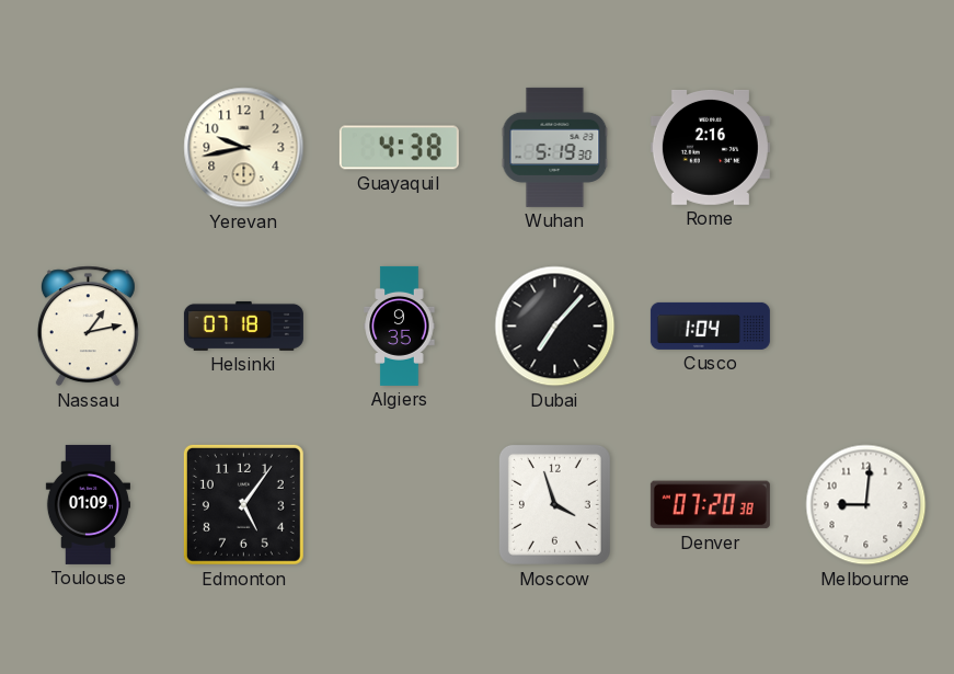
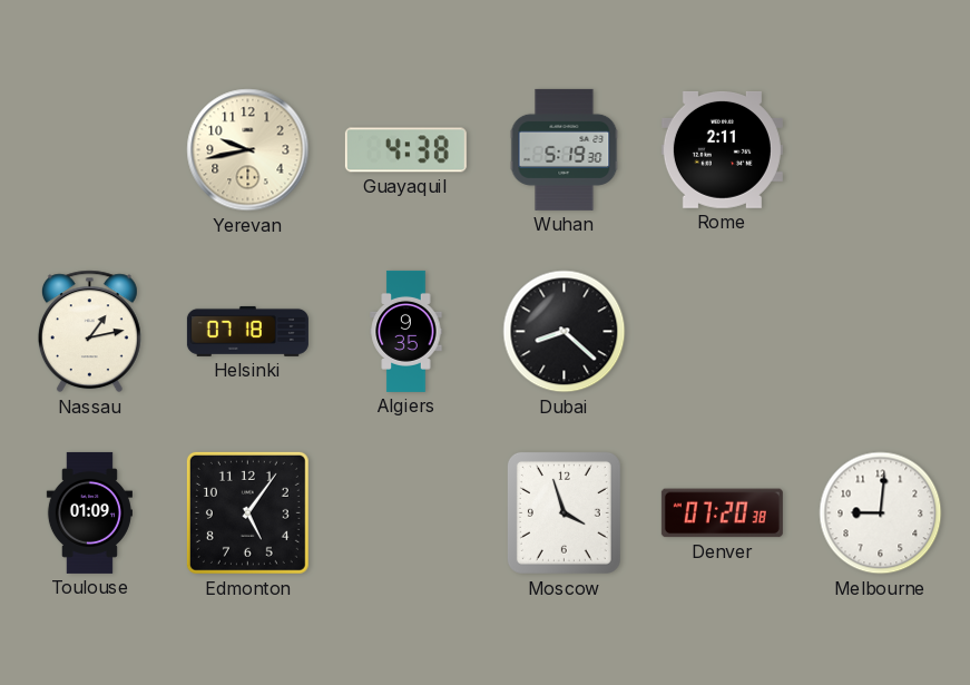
Rome: 2:16 -> 2:11 (722, 149)
Dubai: 7:07 -> 8:22 (565, 332)
Cusco: 1:04 -> none (710, 325)
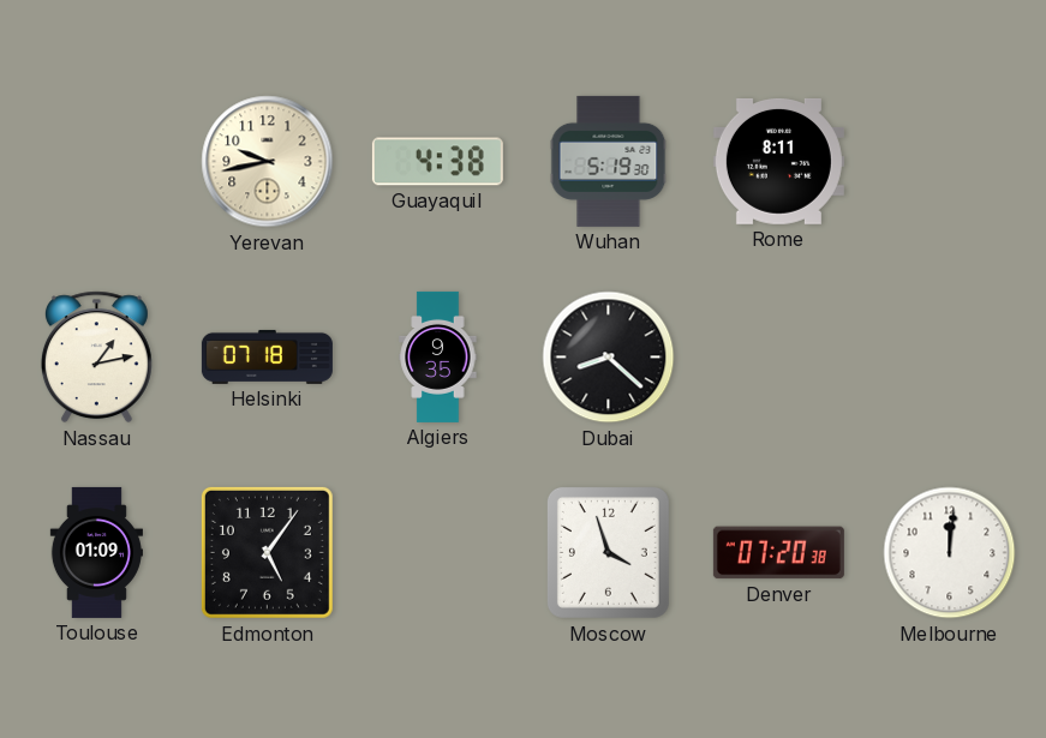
Rome: 2:11 -> 8:11 (778, 161)
Melbourne: 9:01 -> 12:01 (950, 553)
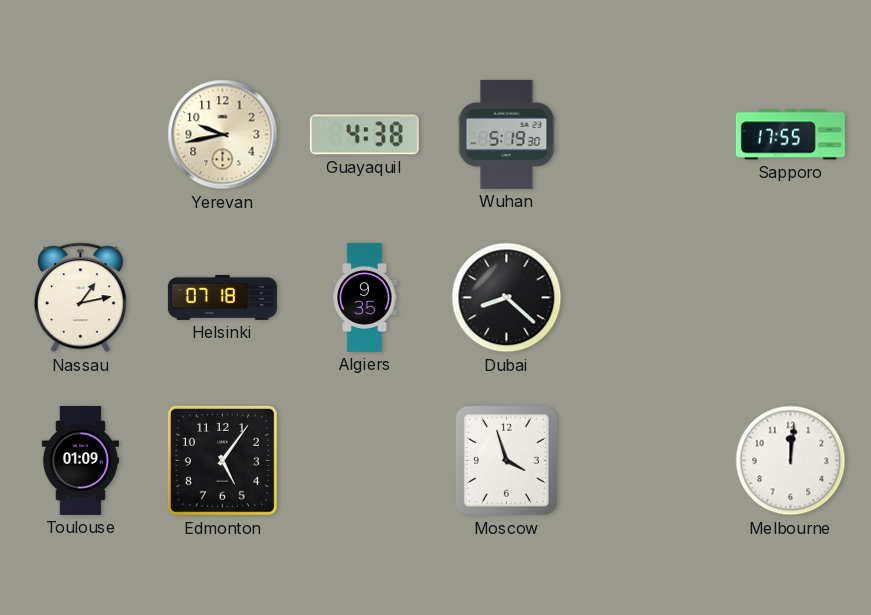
Rome: 8:11 -> none (778, 161)
Sapporo: none -> 17:55 (790, 135)
Denver: 07:20 -> none (778, 553)
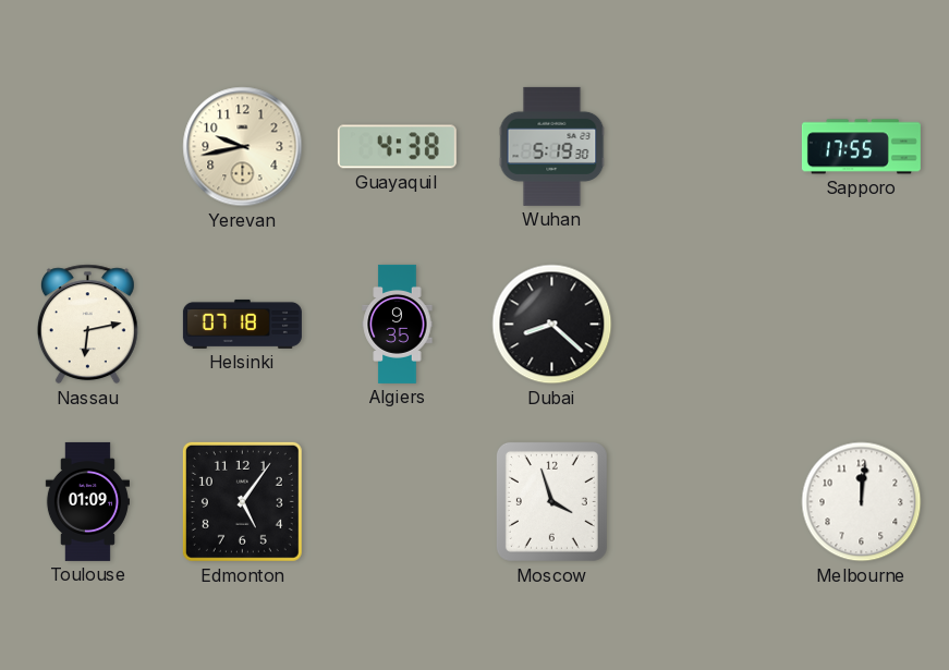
Nassau: 1:13 -> 6:13 (87, 325)
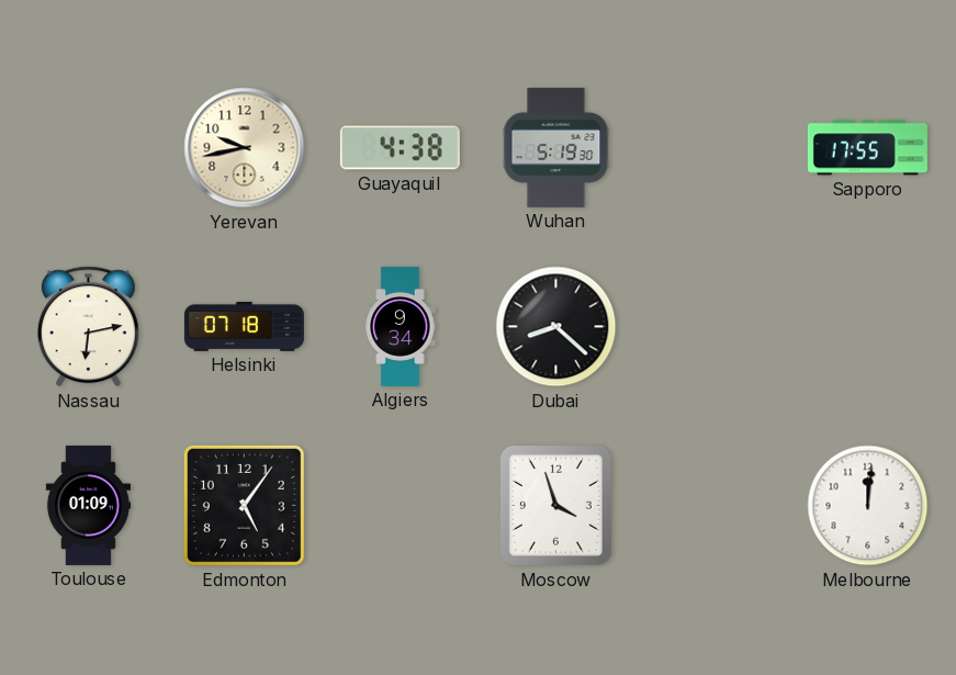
Algiers: 9:35 -> 9:34 (401, 326)
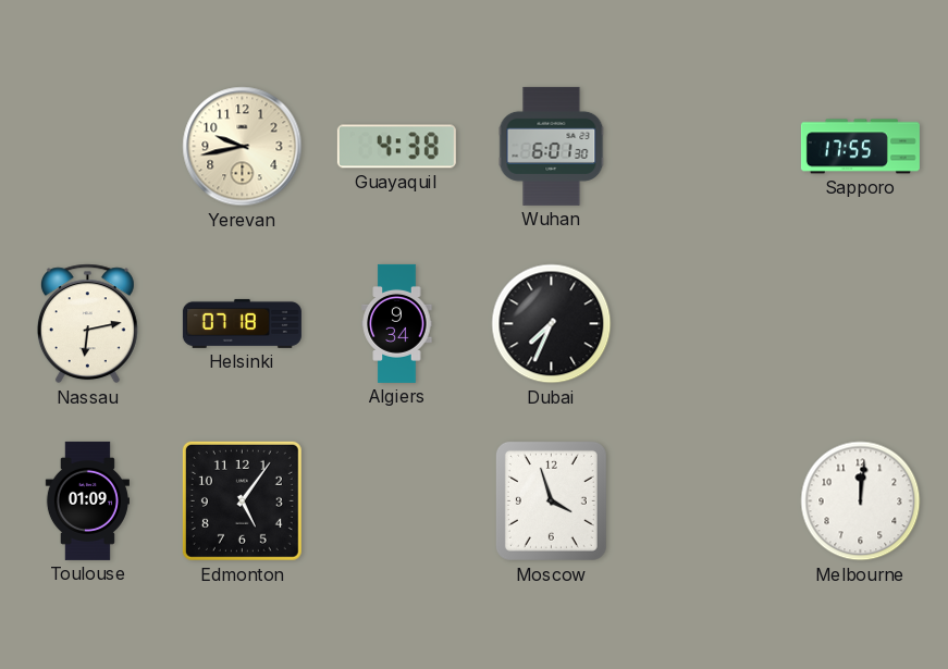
Wuhan: 5:19 -> 6:01 (552, 146)
Dubai: 8:22 -> 7:34 (552, 324)
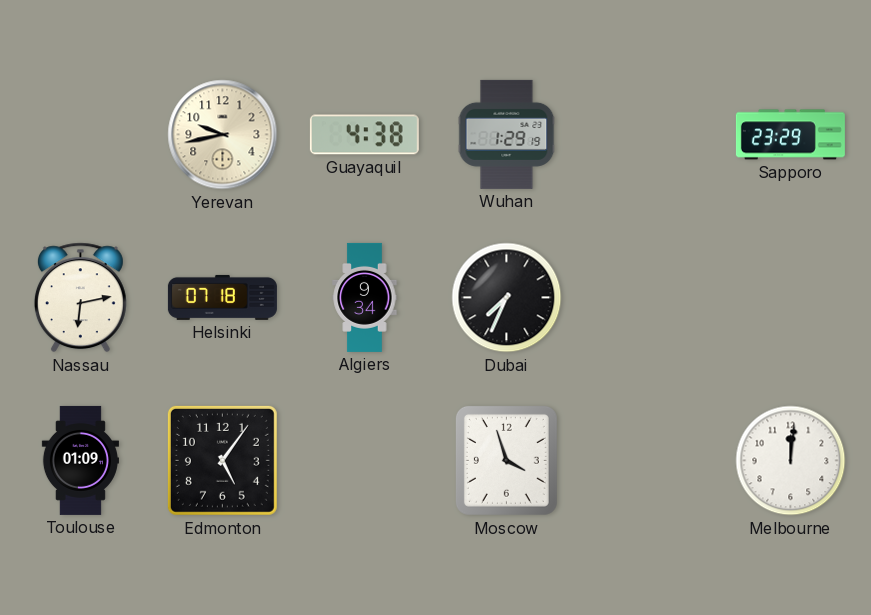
Wuhan: 6:01 -> 1:29 (507, 134)
Sapporo: 17:55 -> 23:29 (790, 135)
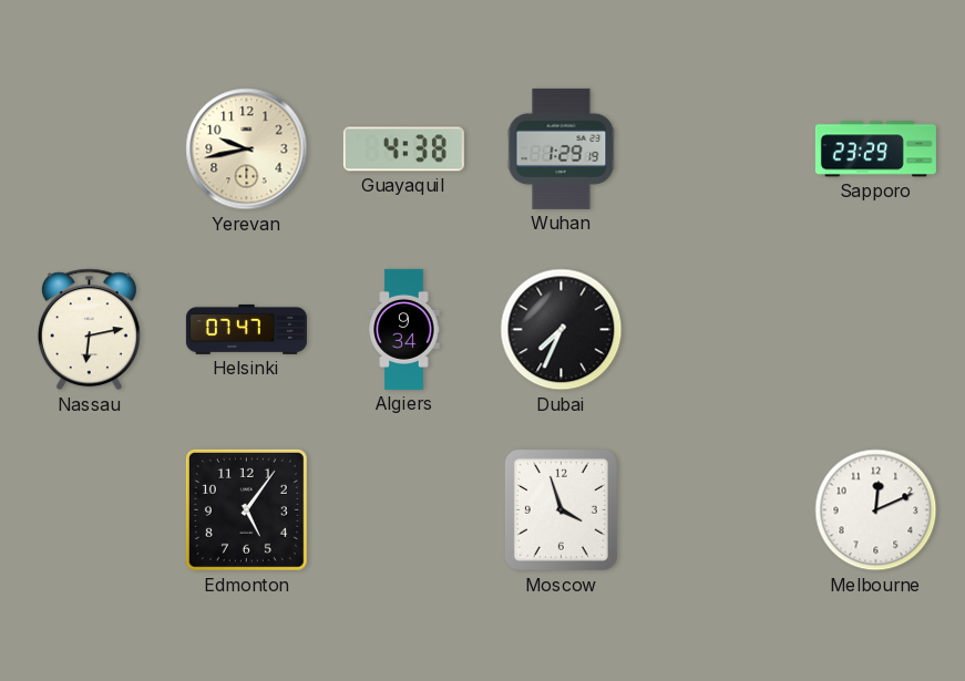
Helsinki: 07:18 -> 07:47 (246, 329)
Toulouse: 01:09 -> none (80, 460)
Melbourne: 12:01 -> 12:11 (876, 510)
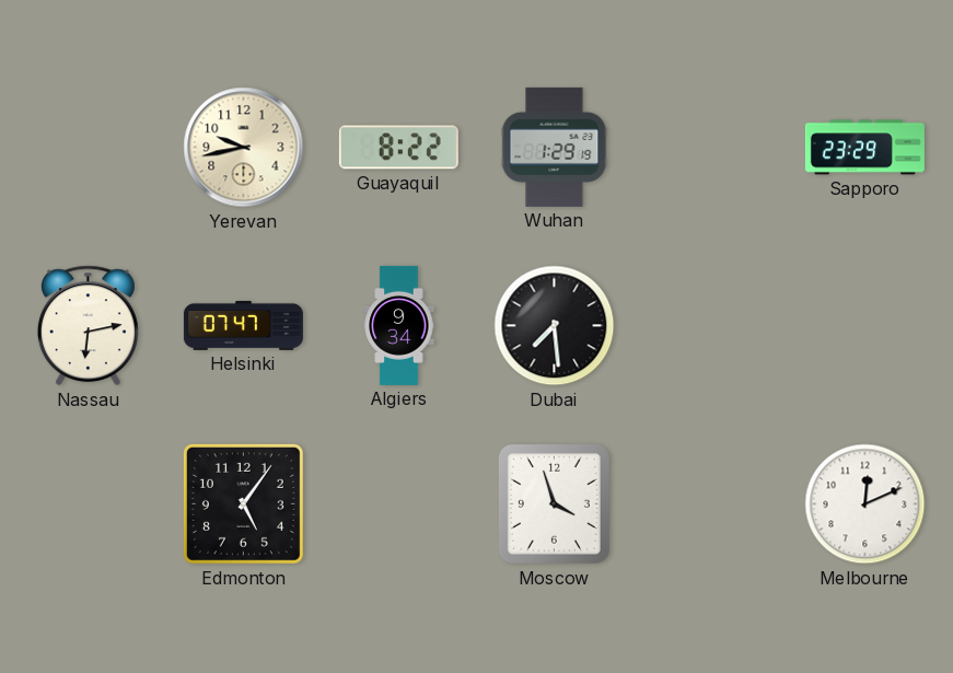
Guayaquil: 4:38 -> 8:22 (398, 148)
Dubai: 7:34 -> 7:29 (555, 326)
